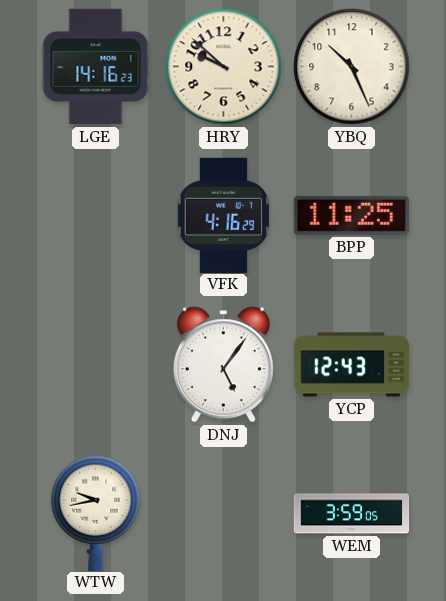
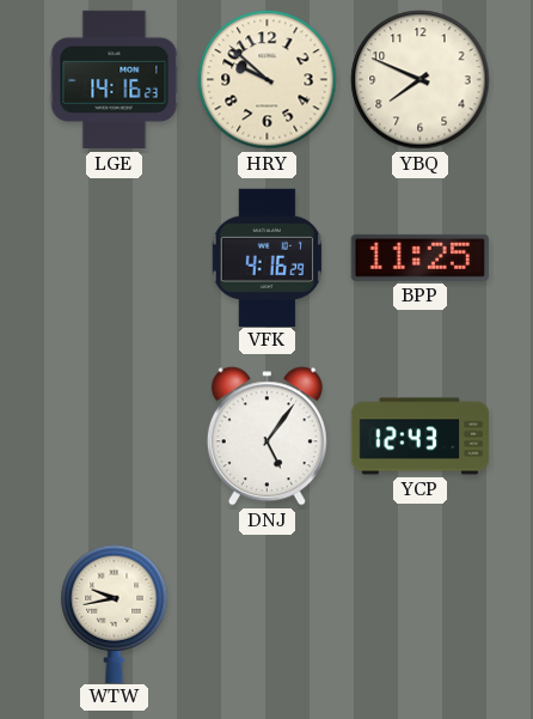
YBQ: 10:26 -> 7:49 (421, 80)
WEM: 3:59 -> none (352, 514)
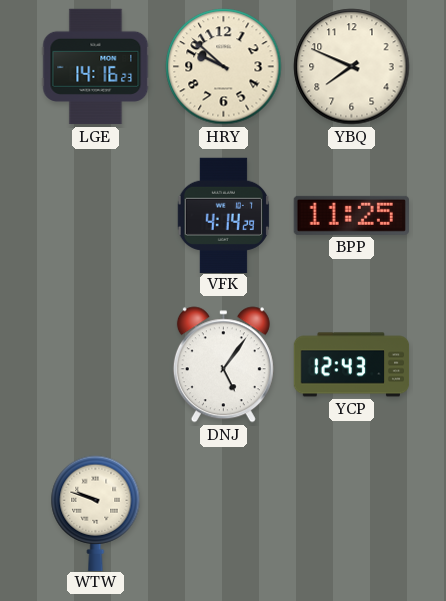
VFK: 4:16 -> 4:14 (223, 215)
WTW: 9:43 -> 9:48 (96, 513)
